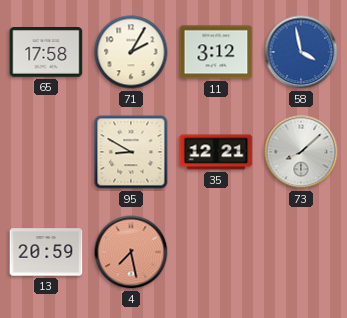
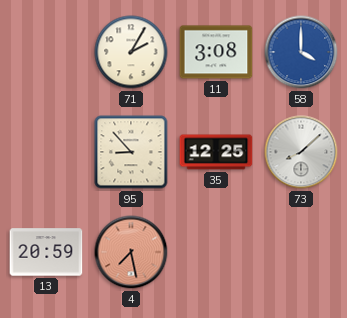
65: 17:58 -> none (46, 52)
11: 3:12 -> 3:08 (216, 52)
58: 3:58 -> 4:00 (301, 52)
95: 8:50 -> 8:53 (131, 152)
35: 12:21 -> 12:25 (216, 152)
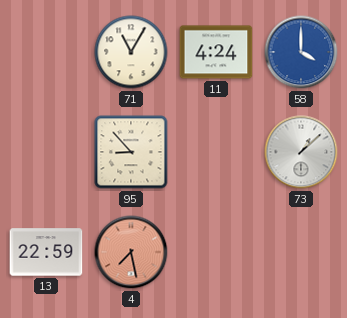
71: 2:05 -> 11:05 (131, 52)
11: 3:08 -> 4:24 (216, 52)
35: 12:25 -> none (216, 152)
73: 8:08 -> 1:08 (301, 152)
13: 20:59 -> 22:59 (46, 252)
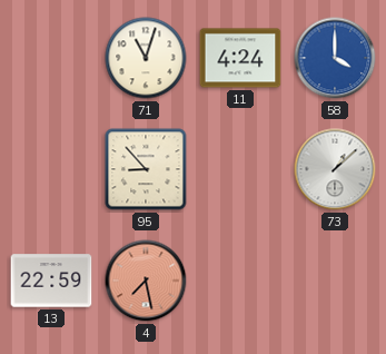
71: 11:05 -> 11:03 (146, 58)
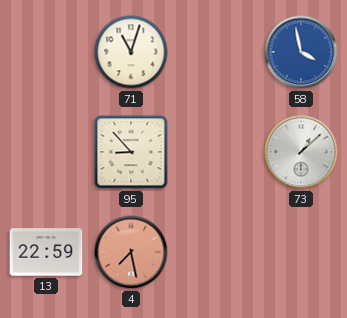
11: 4:24 -> none (240, 58)
58: 4:00 -> 3:58 (301, 52)
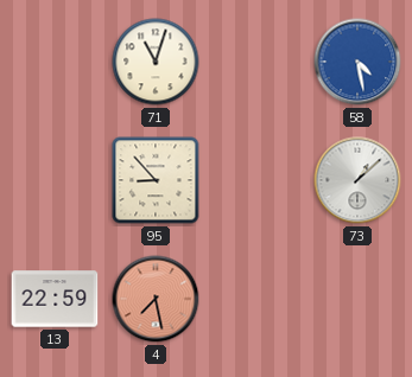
58: 3:58 -> 4:28 (357, 62)
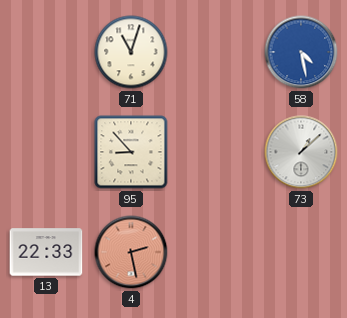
13: 22:59 -> 22:33 (46, 252)
4: 7:28 -> 2:28 (131, 252)
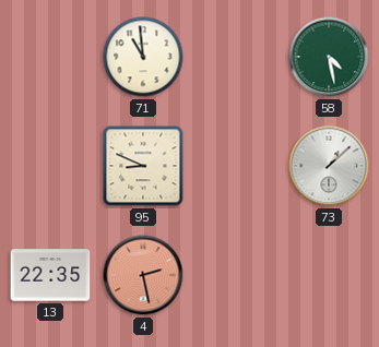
71: 11:03 -> 10:59 (143, 57)
58 dial: blue -> green (329, 57)
95: 8:53 -> 8:49 (143, 166)
13: 22:33 -> 22:35 (50, 275)
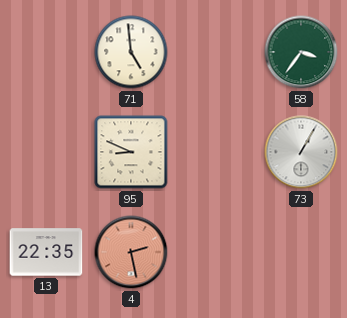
71: 10:59 -> 4:59 (131, 52)
58: 4:28 -> 3:36 (301, 52)
73: 1:08 -> 1:05 (301, 152)
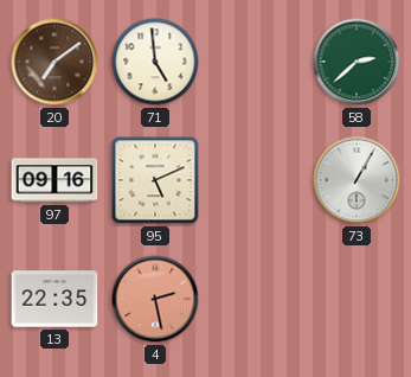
20: none -> 7:09 (54, 62)
58: 3:36 -> 2:38 (357, 62)
97: none -> 09:16 (54, 180)
95: 8:49 -> 5:11 (155, 180)
